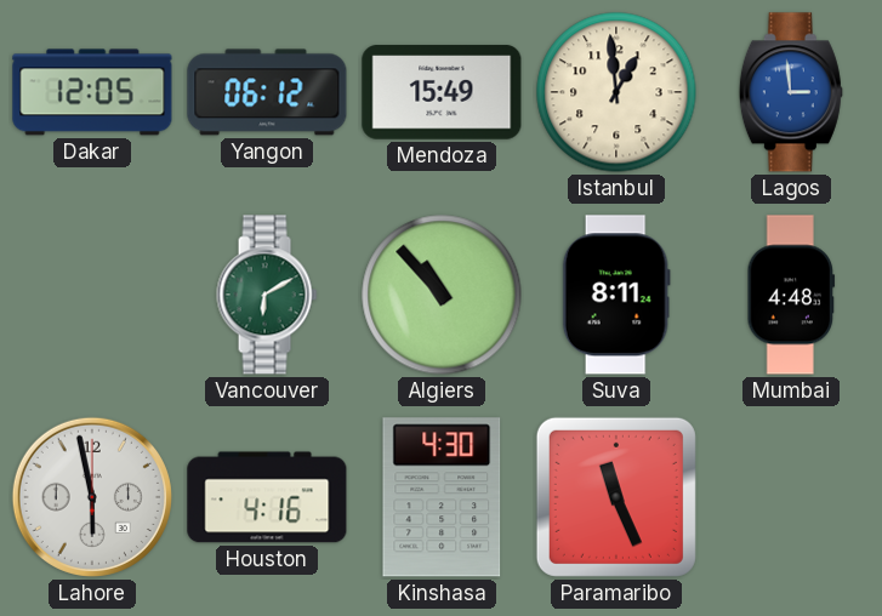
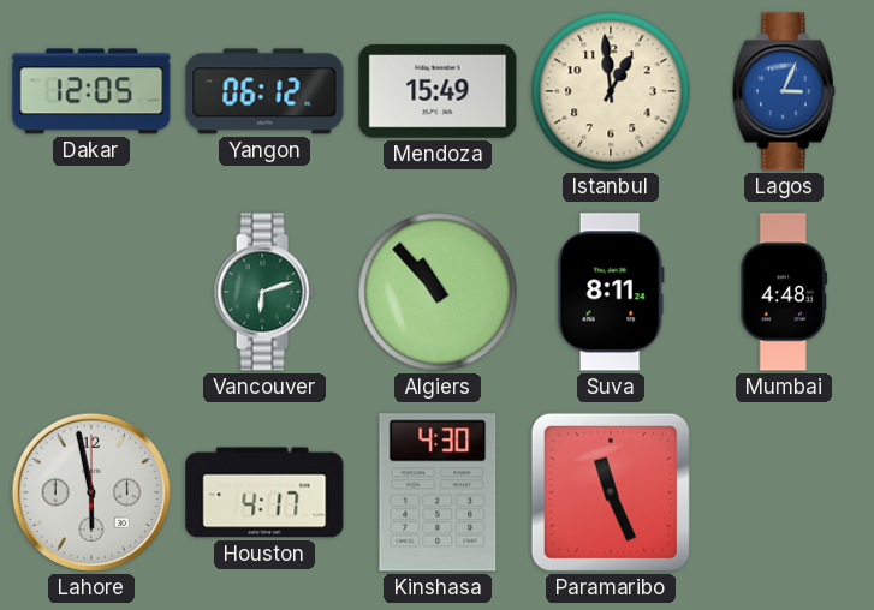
Lagos: 2:59 -> 3:04 (784, 91)
Vancouver: 6:10 -> 6:12 (264, 292)
Houston: 4:16 -> 4:17 (264, 492)
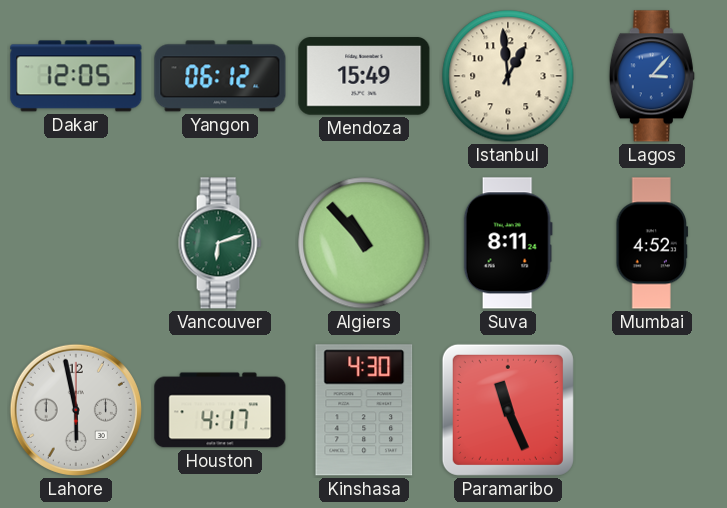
Lagos: 3:04 -> 3:07 (652, 76)
Mumbai: 4:48 -> 4:52 (652, 243)
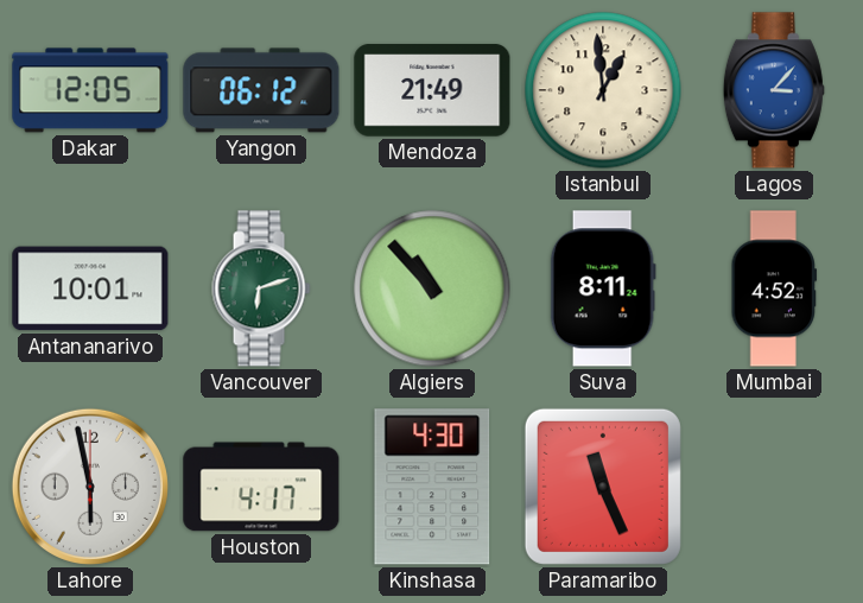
Mendoza: 15:49 -> 21:49 (432, 90)
Antananarivo: none -> 10:01 (90, 288)
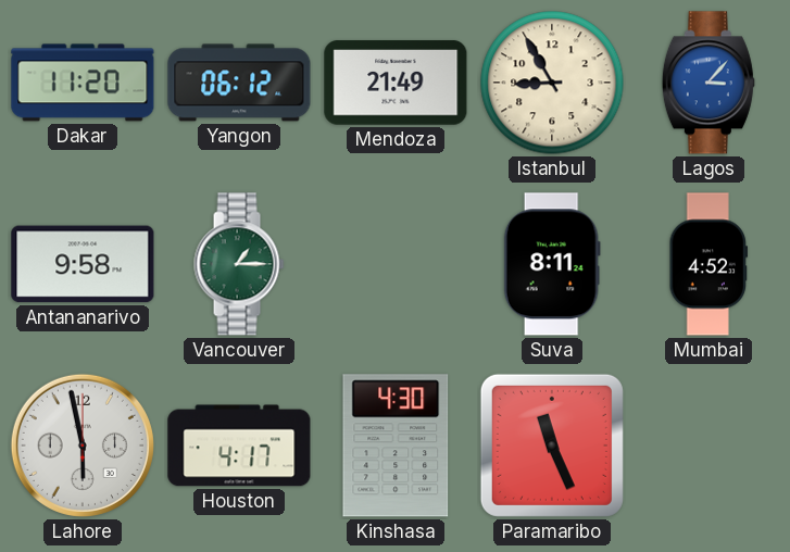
Dakar: 12:05 -> 11:20 (83, 83)
Istanbul: 12:59 -> 8:55 (552, 83)
Antananarivo: 10:01 -> 9:58 (83, 264)
Vancouver: 6:12 -> 1:15 (239, 264)
Algiers: 10:53 -> none (432, 288)
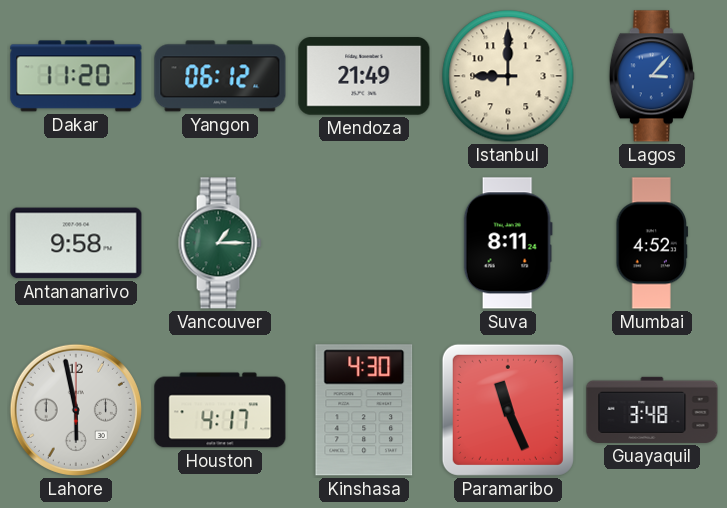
Istanbul: 8:55 -> 9:00 (508, 76)
Guayaquil: none -> 3:48 (652, 410)
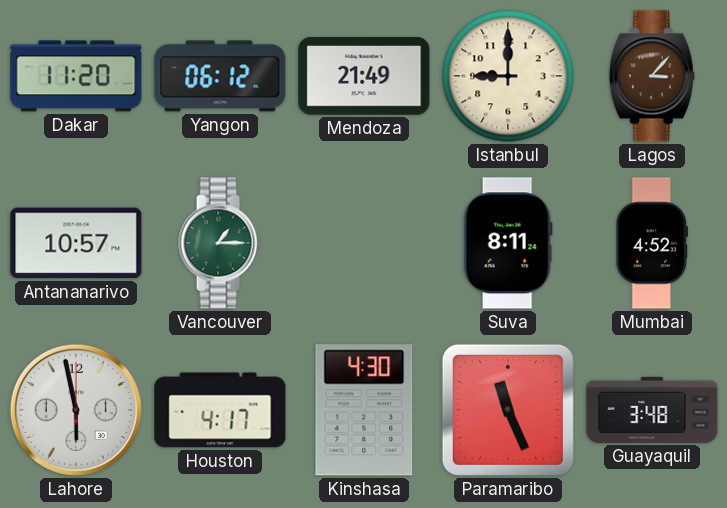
Lagos dial: blue -> brown (652, 76)
Antananarivo: 9:58 -> 10:57 (76, 243)
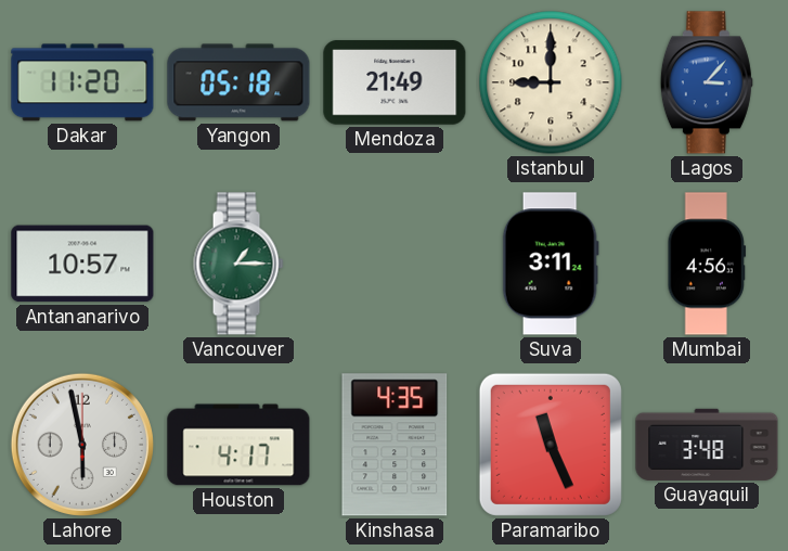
Yangon: 06:12 -> 05:18 (238, 82)
Lagos dial: brown -> blue (707, 82)
Suva: 8:11 -> 3:11 (551, 264)
Mumbai: 4:52 -> 4:56 (707, 264)
Kinshasa: 4:30 -> 4:35 (395, 445)
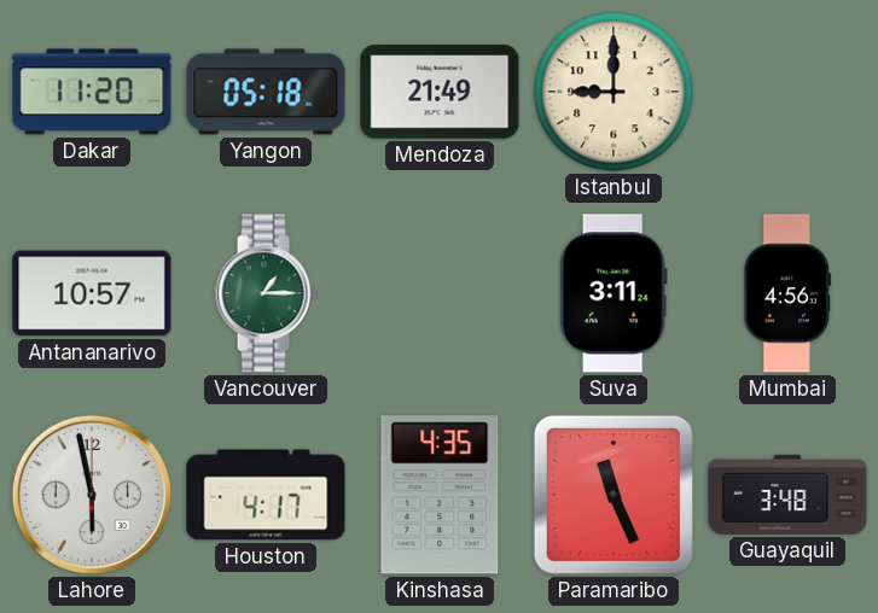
Lagos: 3:07 -> none (707, 82)
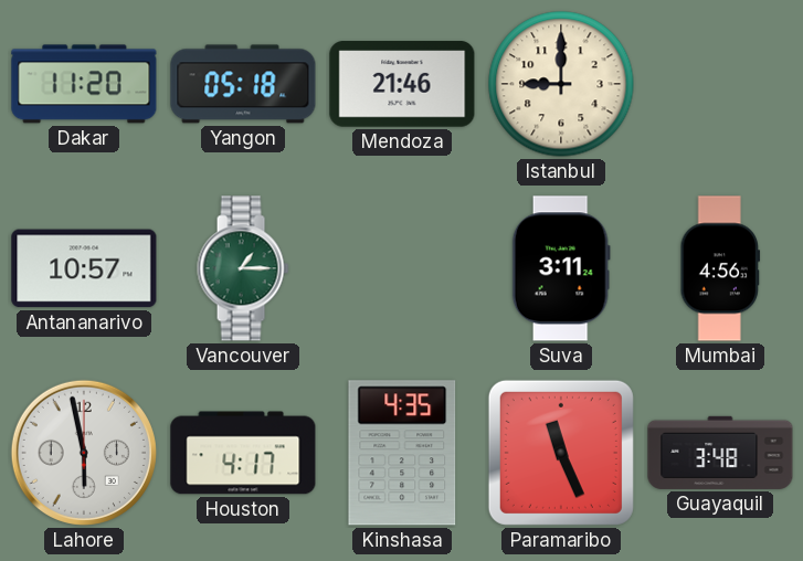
Mendoza: 21:49 -> 21:46 (402, 84)
